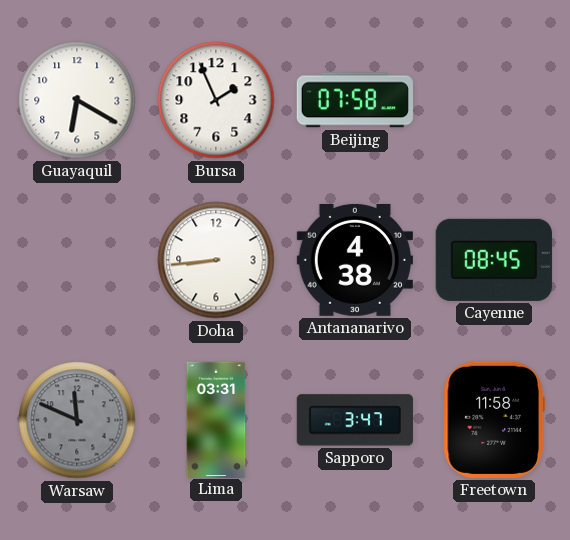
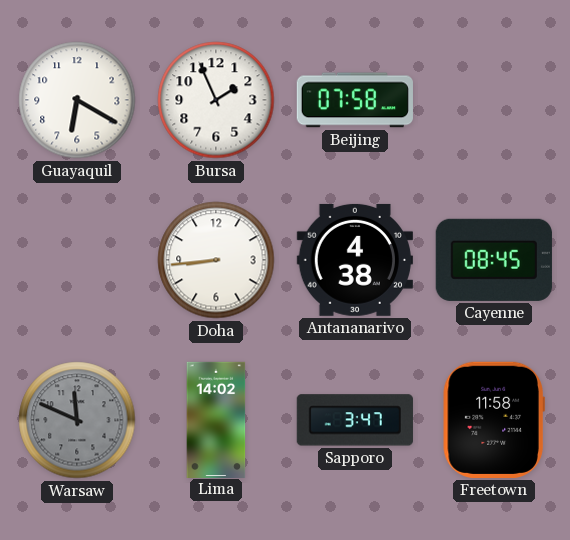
Lima: 03:31 -> 14:02 (216, 419)
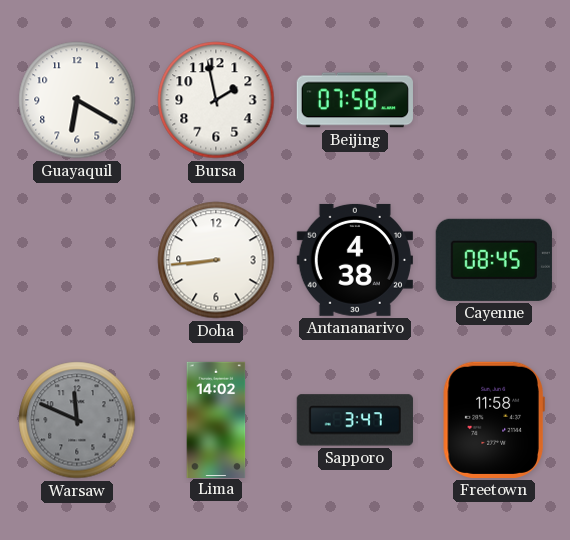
Bursa: 1:56 -> 1:58 (216, 100)
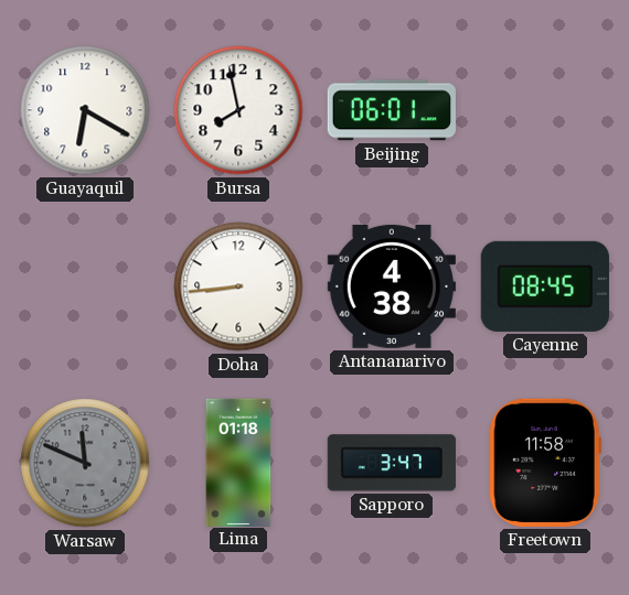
Bursa: 1:58 -> 7:58 (238, 110)
Beijing: 07:58 -> 06:01 (392, 110)
Lima: 14:02 -> 01:18 (238, 462)
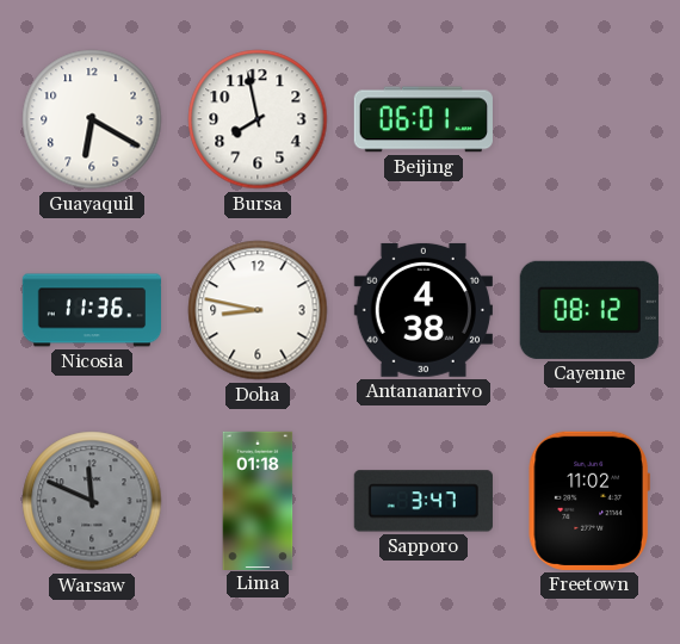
Nicosia: none -> 11:36 (92, 310)
Doha: 8:44 -> 8:47 (258, 310)
Cayenne: 08:45 -> 08:12 (589, 310)
Freetown: 11:58 -> 11:02 (589, 501)
